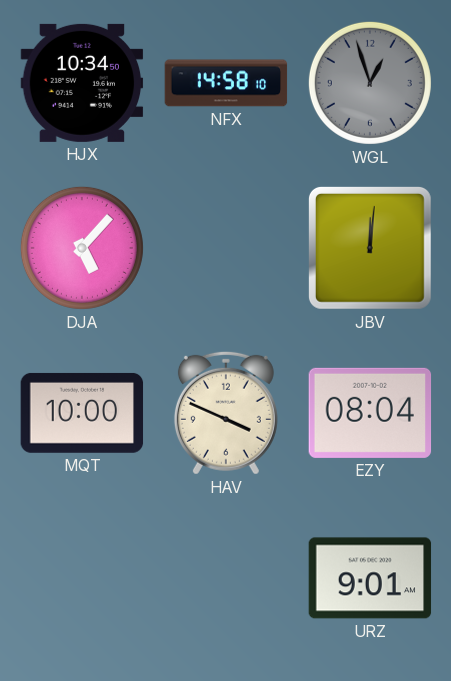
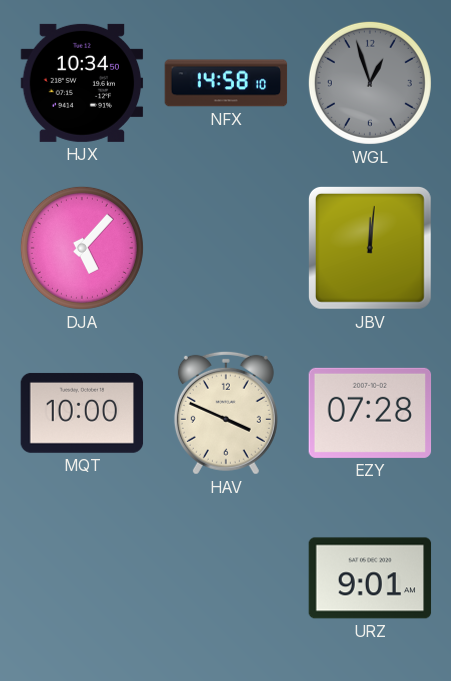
EZY: 08:04 -> 07:28 (370, 413)
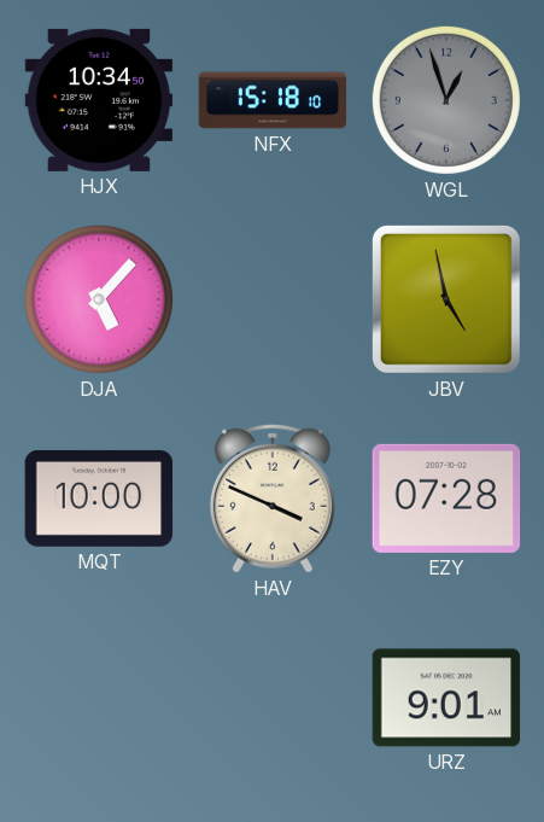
NFX: 14:58 -> 15:18 (273, 100)
JBV: 12:01 -> 4:58 (446, 299)
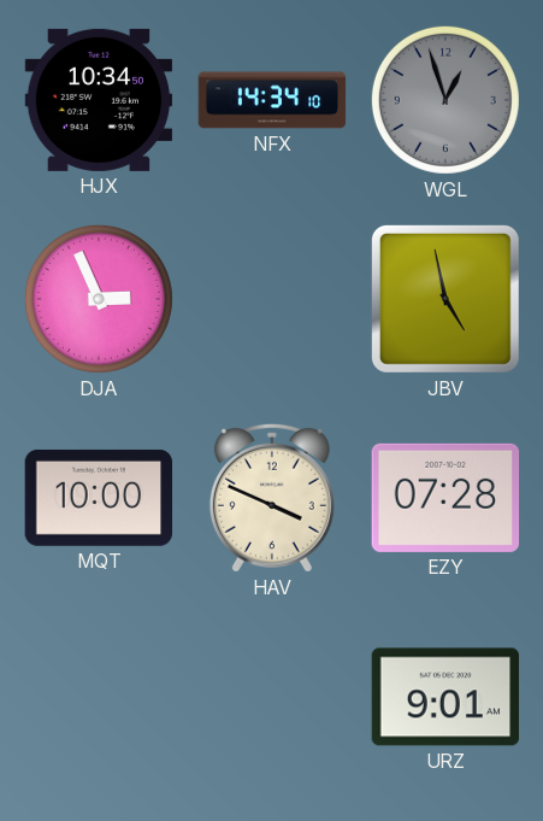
NFX: 15:18 -> 14:34 (272, 100)
DJA: 5:07 -> 2:56 (99, 299)
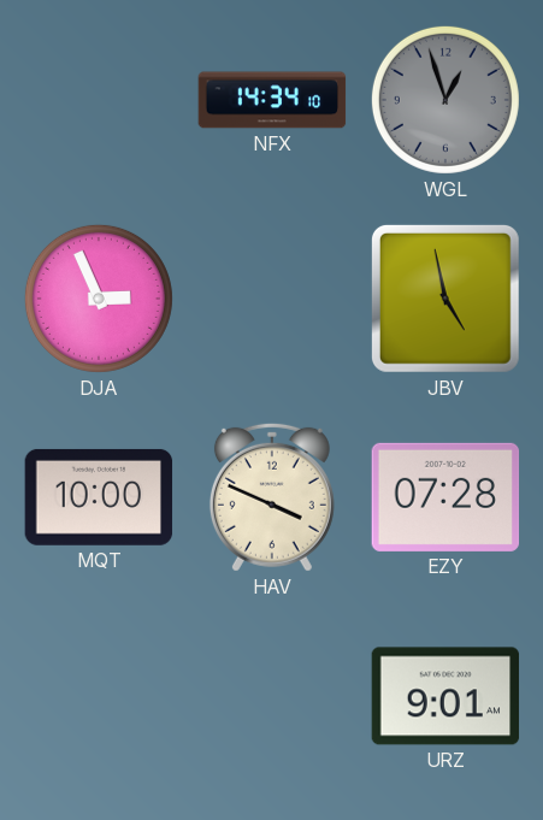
HJX: 10:34 -> none (99, 100)
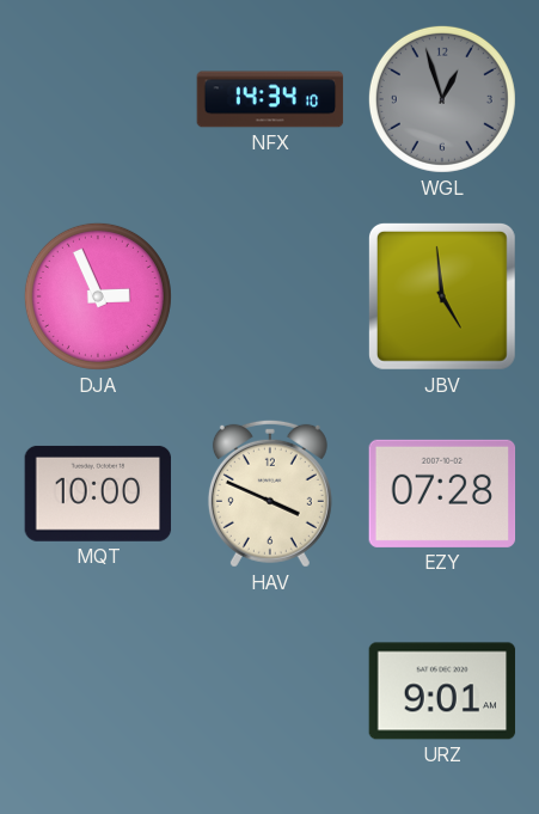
JBV: 4:58 -> 4:59 (442, 296)
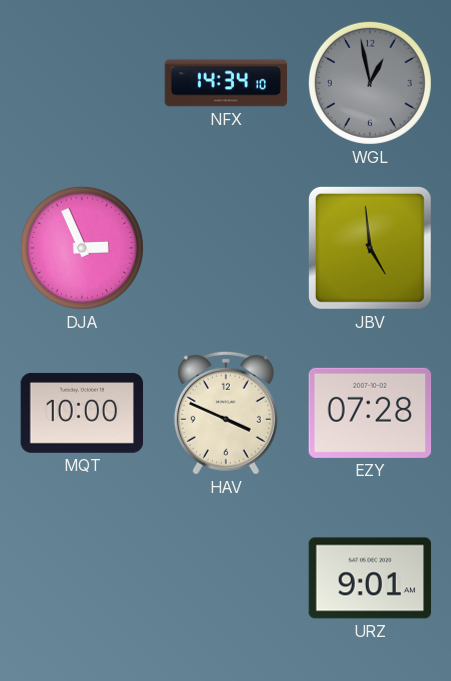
WGL: 12:57 -> 12:58 (370, 83)
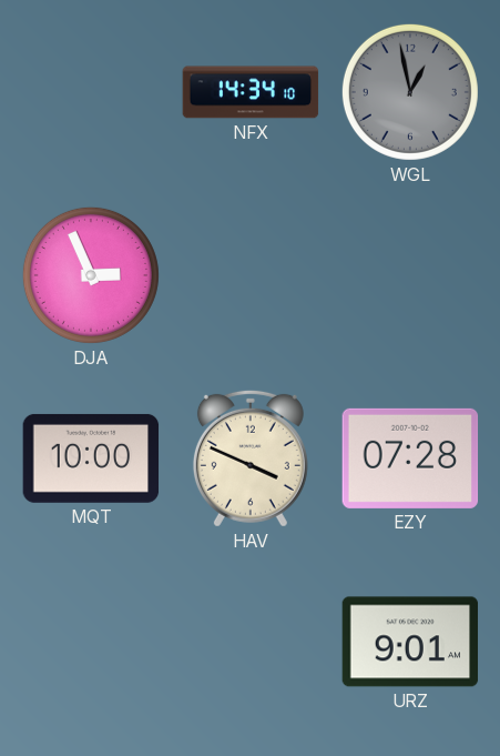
JBV: 4:59 -> none (370, 248)
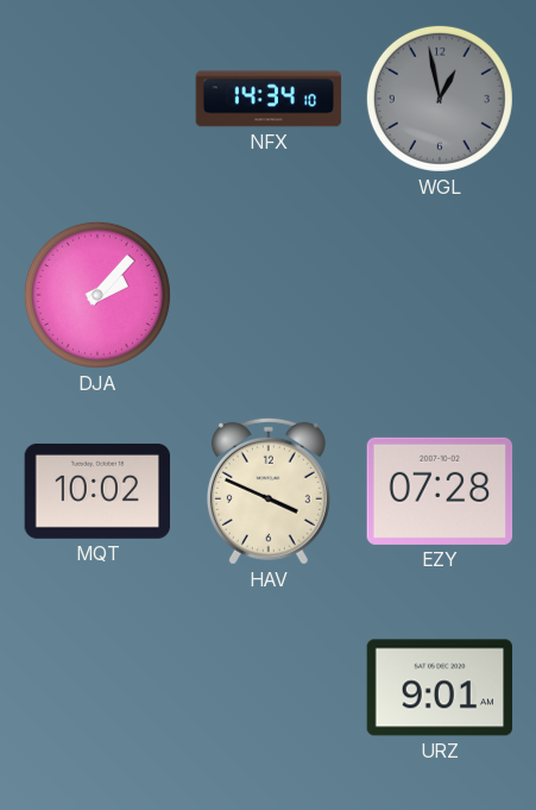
DJA: 2:56 -> 2:07 (97, 295)
MQT: 10:00 -> 10:02 (97, 491)
